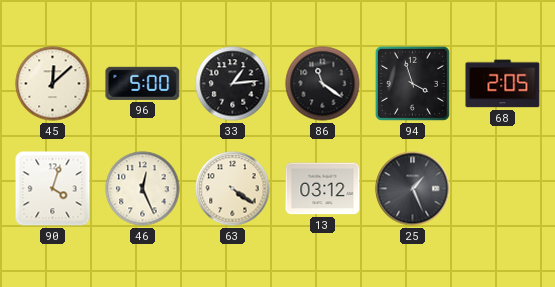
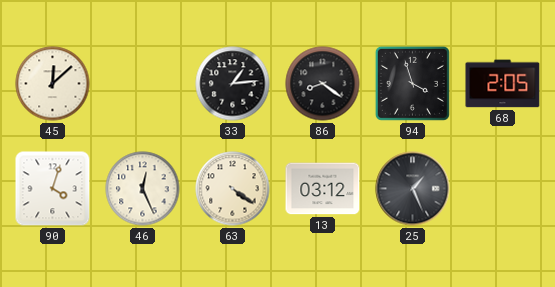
96: 5:00 -> none (143, 83)
86: 11:21 -> 8:21 (323, 84)
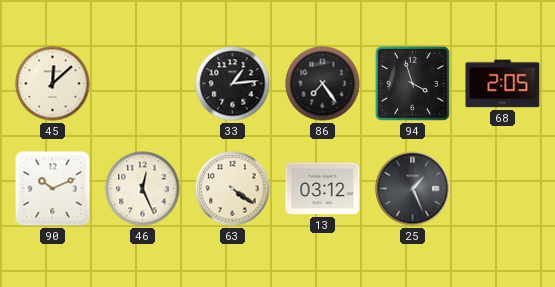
86: 8:21 -> 7:24 (323, 84)
90: 4:03 -> 10:11 (53, 189)
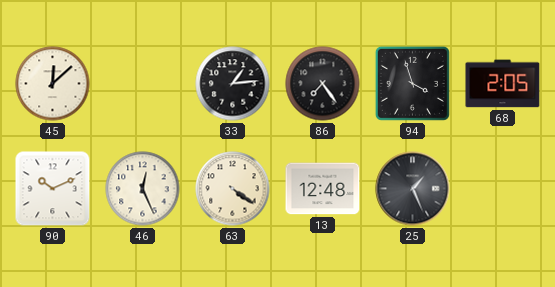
13: 03:12 -> 12:48 (323, 189)
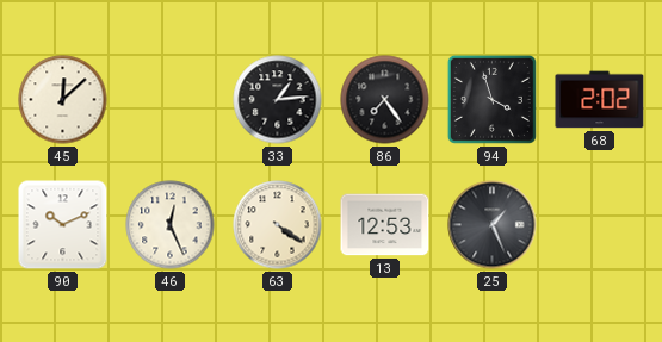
68: 2:05 -> 2:02 (600, 100)
13: 12:48 -> 12:53 (385, 225)
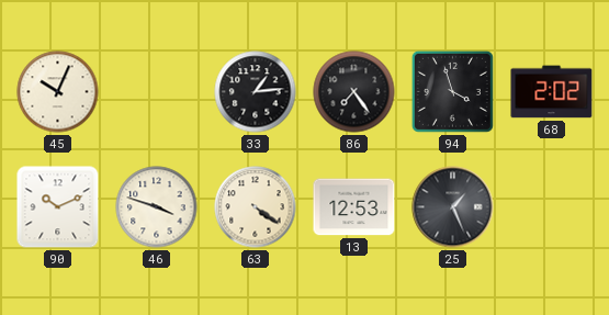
45: 12:08 -> 10:04 (58, 92)
46: 12:26 -> 3:48 (157, 207)
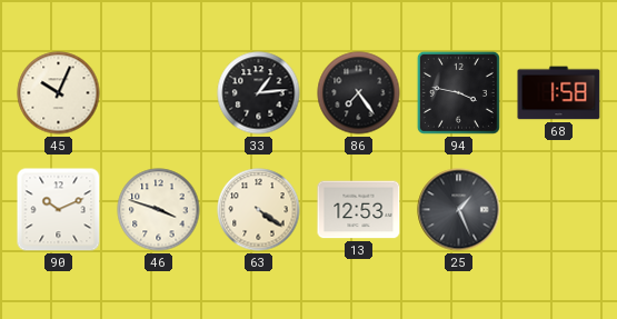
94: 3:57 -> 3:47 (458, 92)
68: 2:02 -> 1:58 (559, 93)
